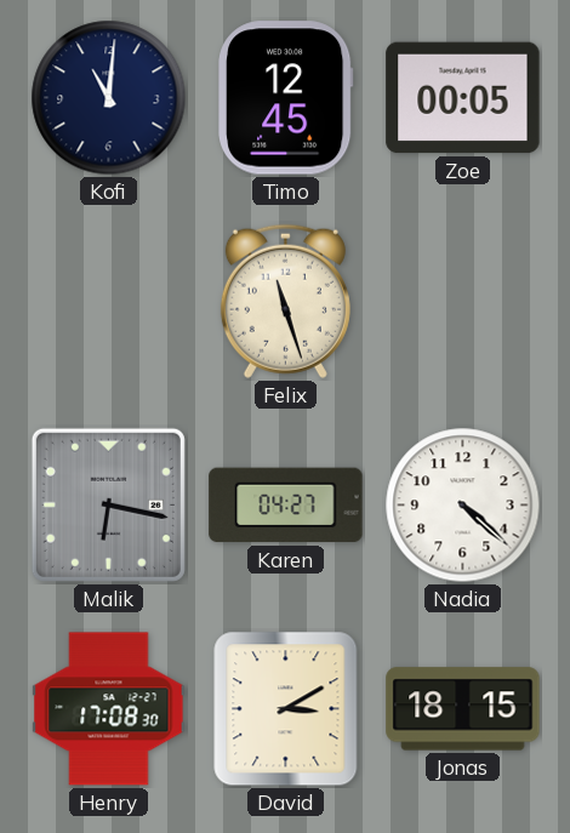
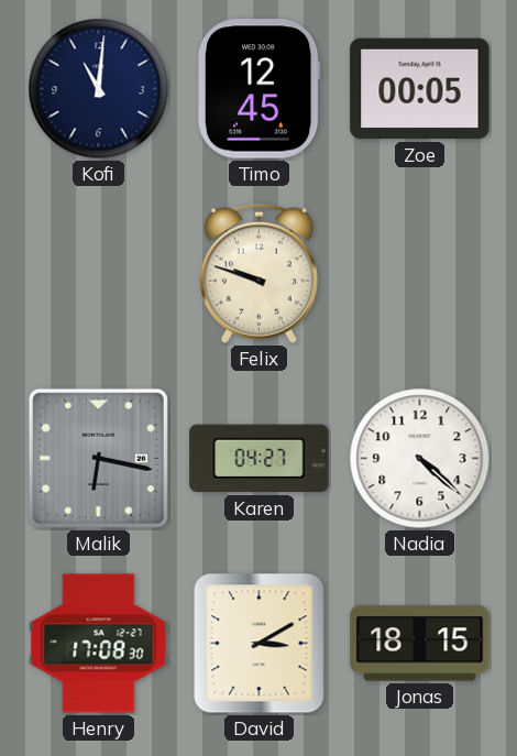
Felix: 11:27 -> 9:48 (258, 273)
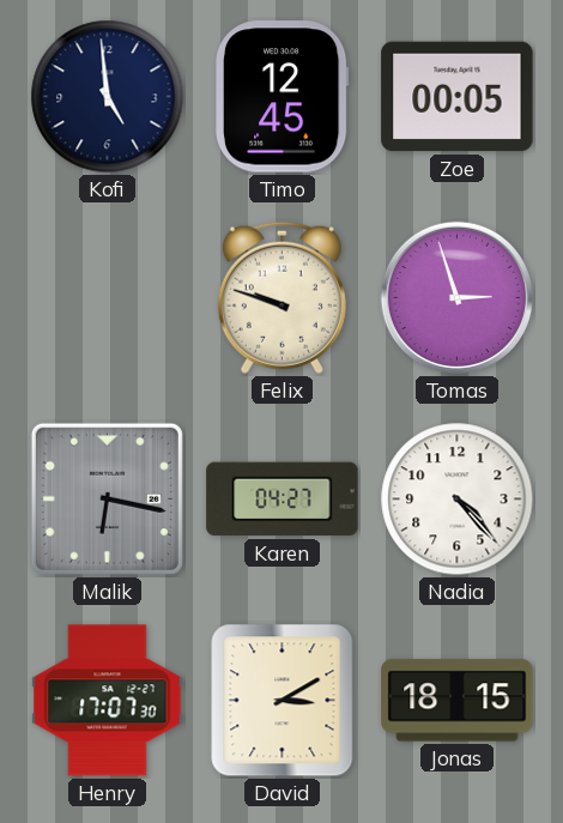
Kofi: 11:01 -> 4:59 (108, 97)
Tomas: none -> 2:57 (456, 297)
Nadia: 4:22 -> 4:23 (458, 500)
Henry: 17:08 -> 17:07 (108, 701)
